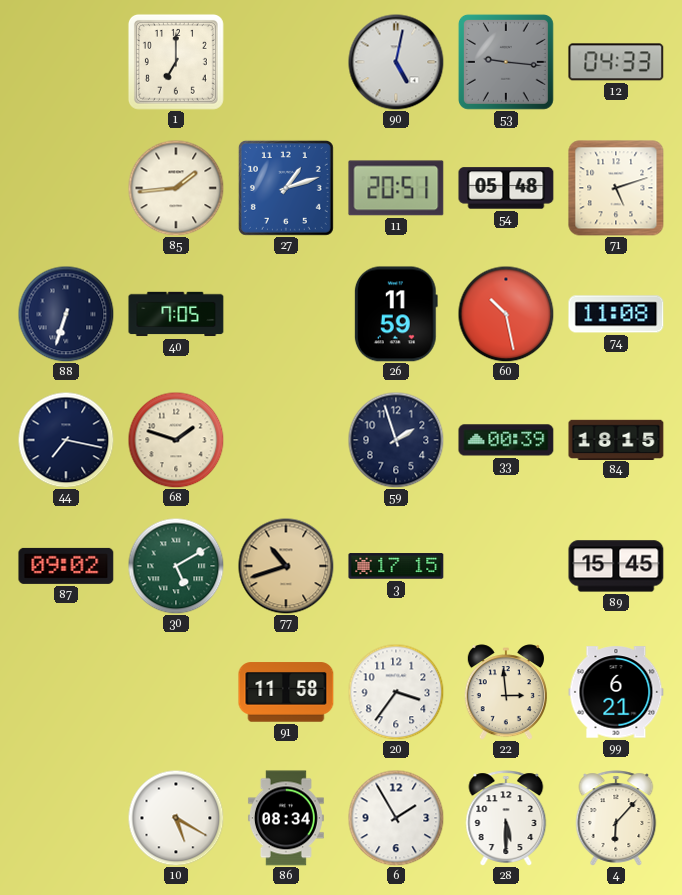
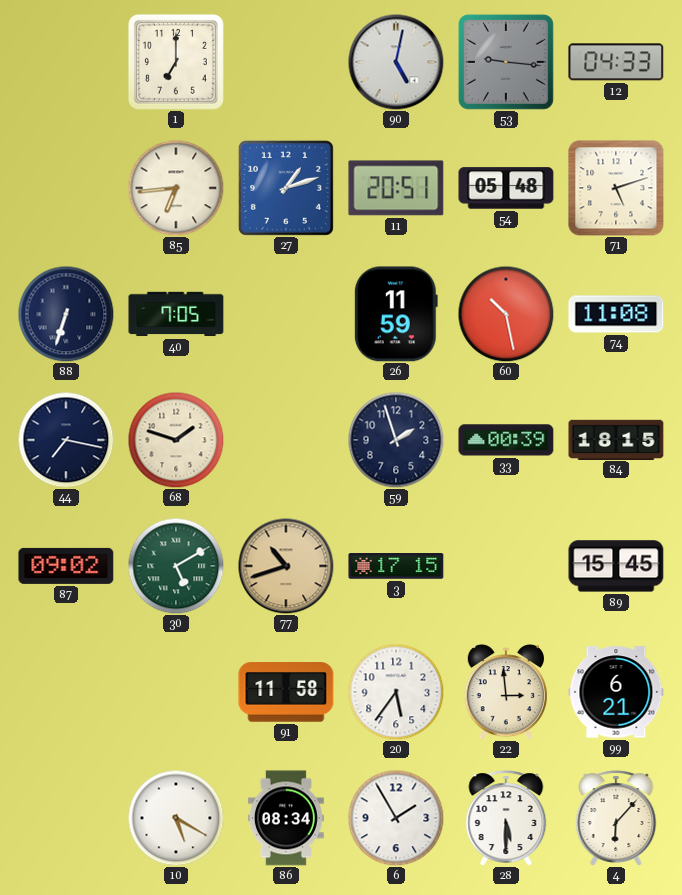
85: 1:44 -> 6:44 (176, 188)
20: 3:36 -> 5:36 (396, 692)
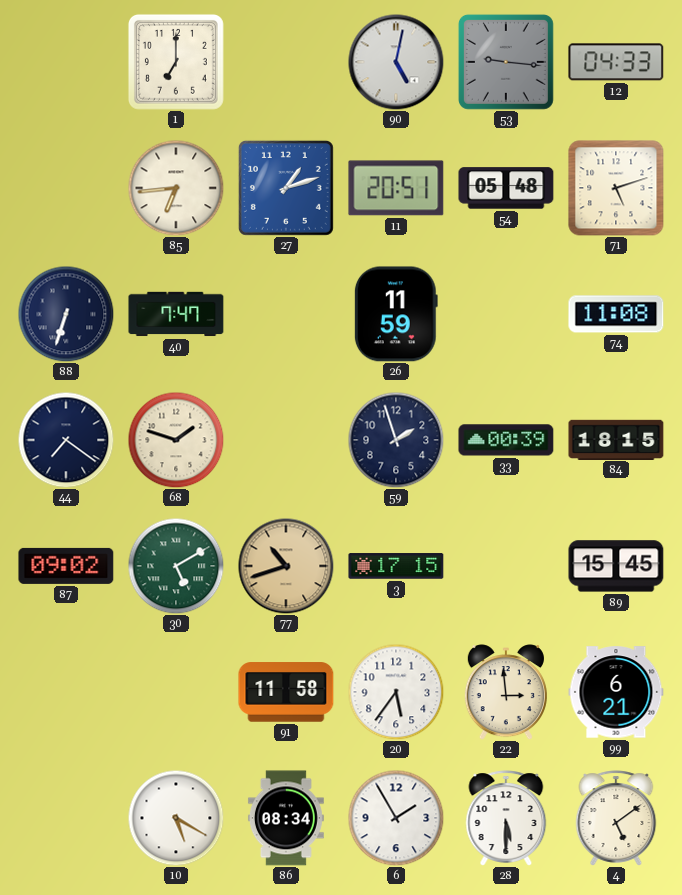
40: 7:05 -> 7:47 (176, 314)
60: 10:28 -> none (506, 314)
44: 7:17 -> 7:21 (66, 440)
4: 6:07 -> 5:09 (616, 818)
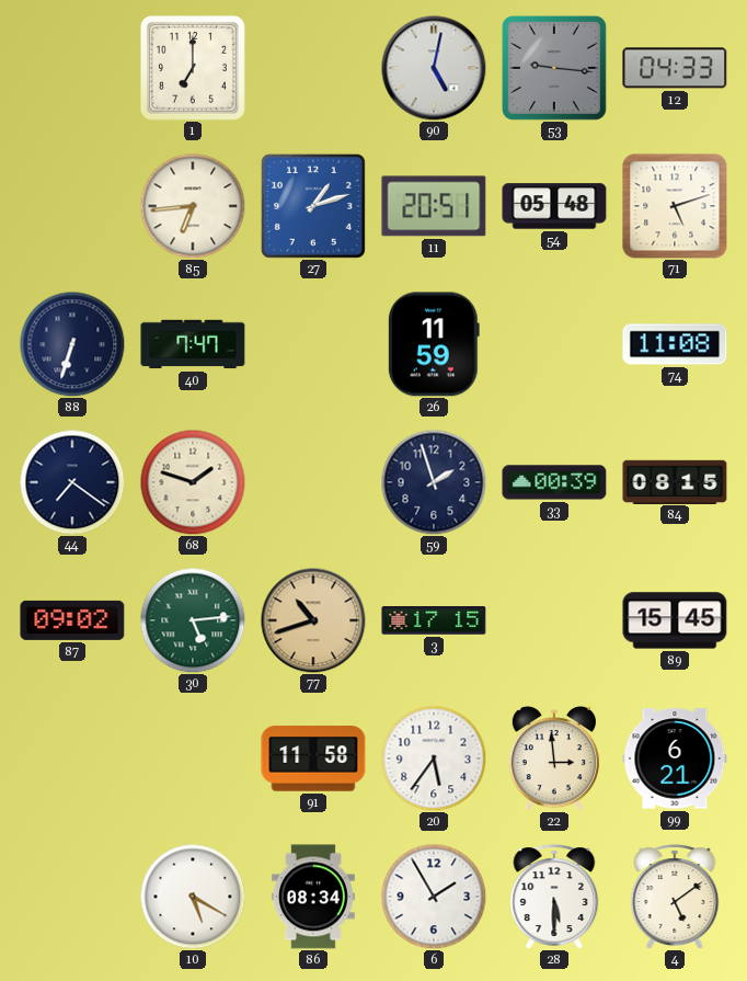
84: 18:15 -> 08:15 (675, 481)
30: 5:10 -> 5:14 (193, 620)
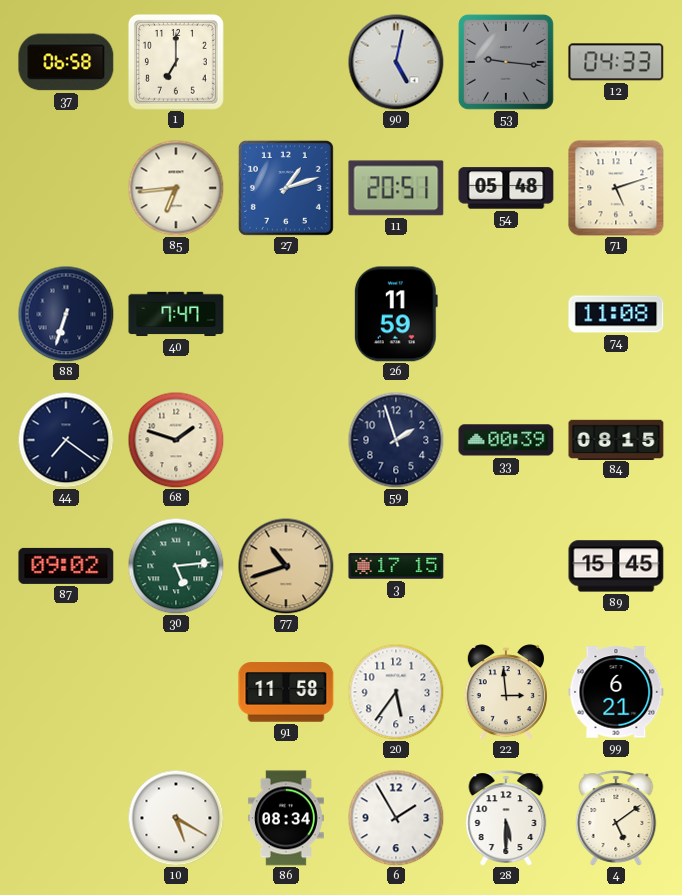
37: none -> 06:58 (66, 62)
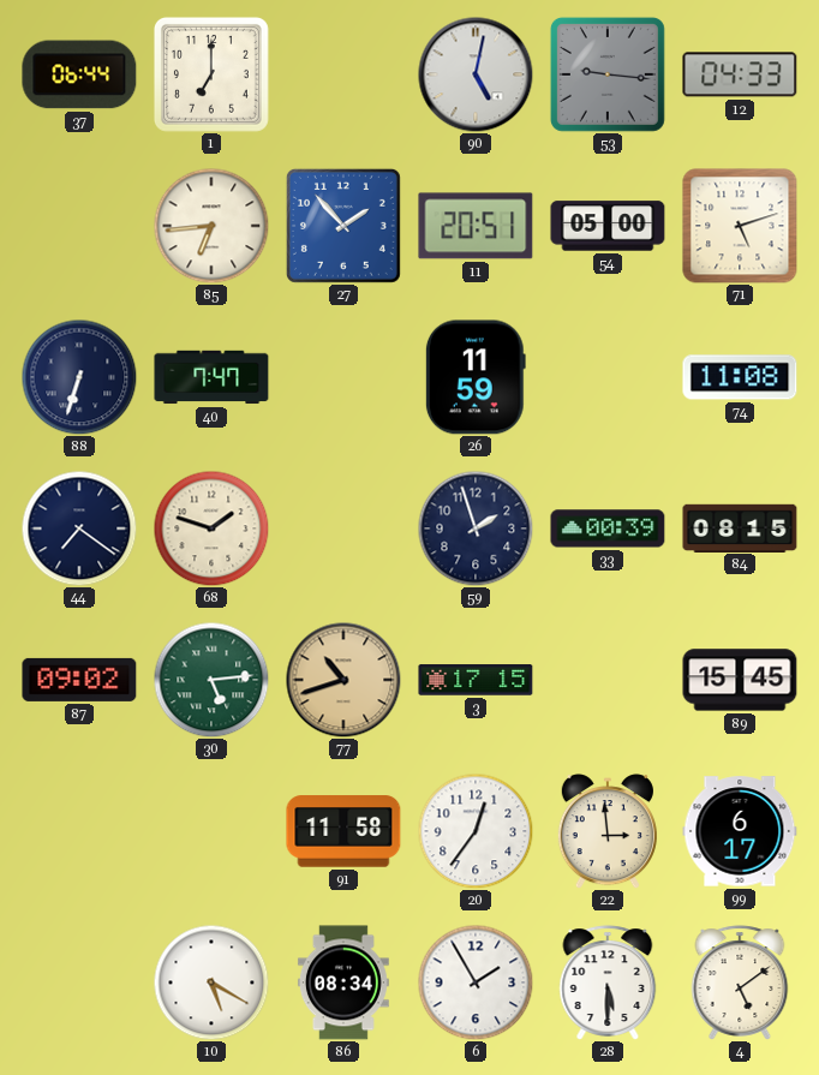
37: 06:58 -> 06:44 (79, 74)
27: 1:12 -> 1:53 (343, 226)
54: 05:48 -> 05:00 (608, 226)
20: 5:36 -> 12:36 (476, 831)
99: 6:21 -> 6:17 (740, 831)
